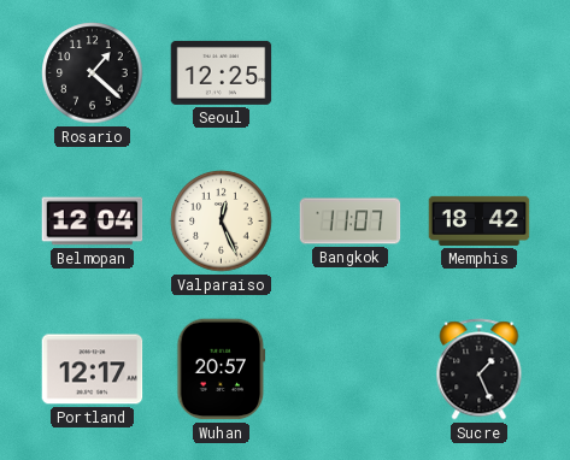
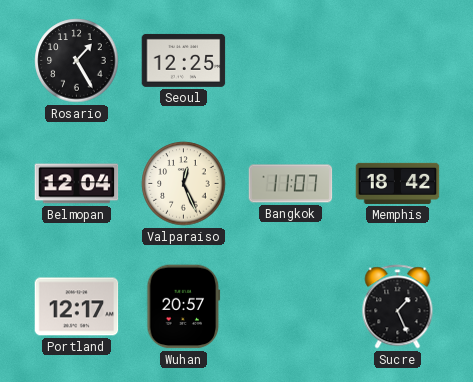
Rosario: 1:22 -> 1:25 (77, 61)
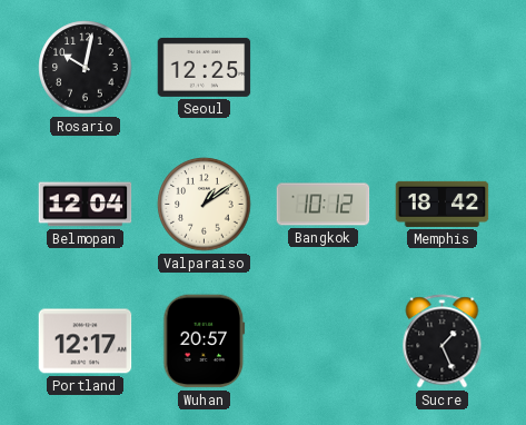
Rosario: 1:25 -> 10:02 (86, 68)
Valparaiso: 12:26 -> 1:09 (205, 205)
Bangkok: 11:07 -> 10:12 (324, 205)
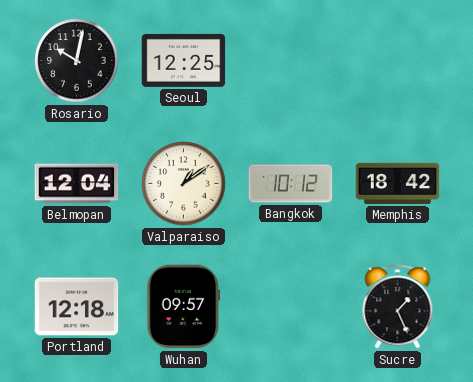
Portland: 12:17 -> 12:18 (77, 307)
Wuhan: 20:57 -> 09:57 (184, 307)
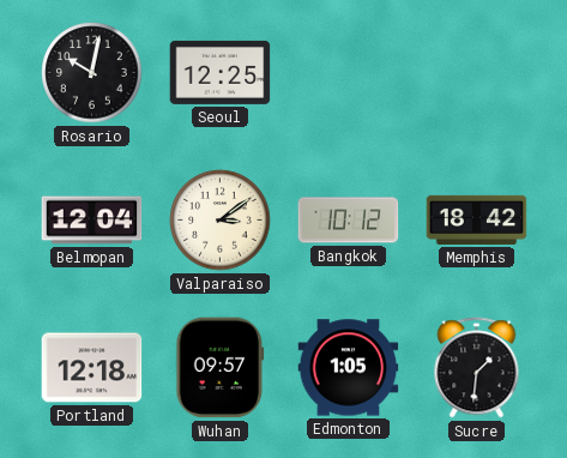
Valparaiso: 1:09 -> 3:09 (221, 221)
Edmonton: none -> 1:05 (349, 368)
Sucre: 1:26 -> 1:31 (477, 368)
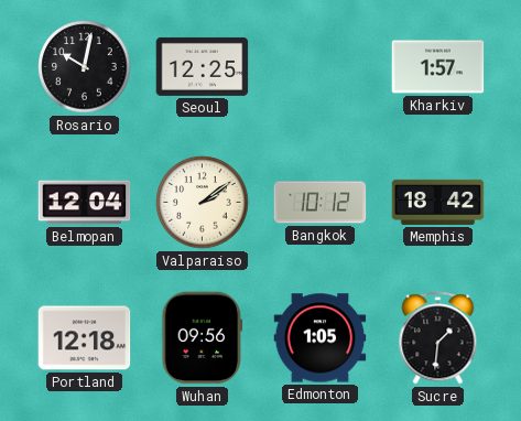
Kharkiv: none -> 1:57 (438, 67)
Valparaiso: 3:09 -> 2:09 (203, 203)
Wuhan: 09:57 -> 09:56 (203, 338)
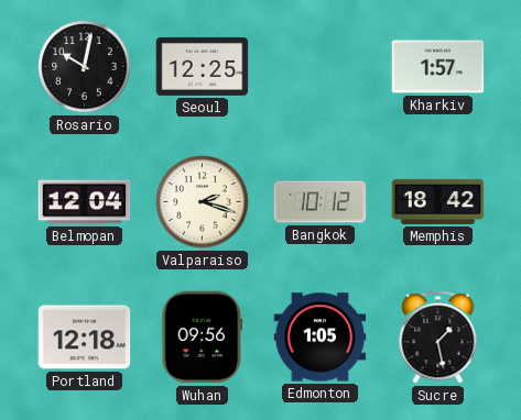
Valparaiso: 2:09 -> 2:18 (203, 202)
Sucre: 1:31 -> 1:28 (438, 338)
